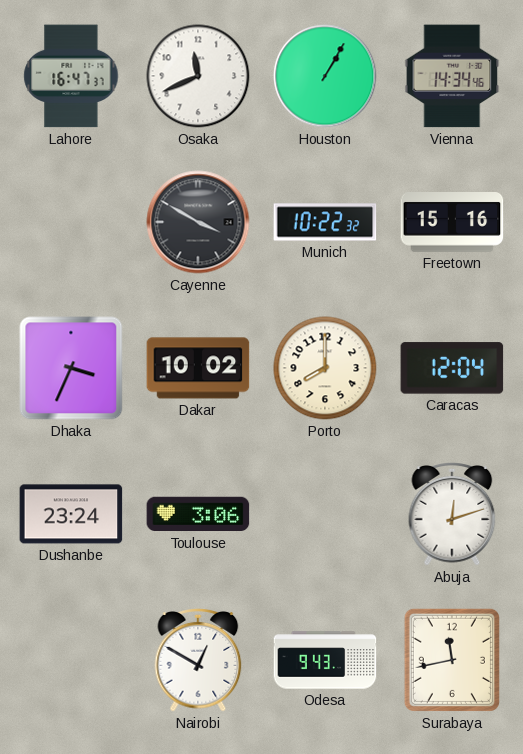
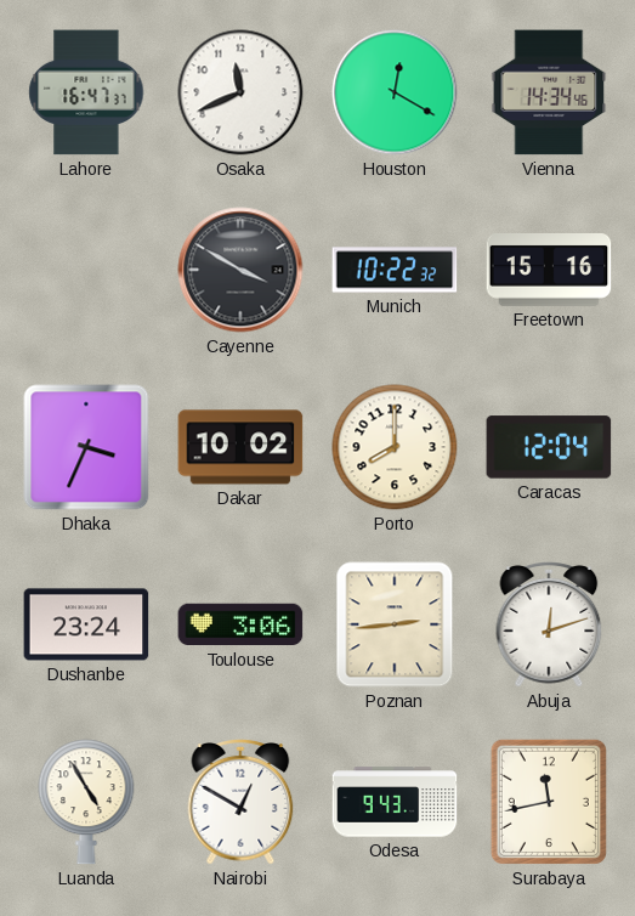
Houston: 1:05 -> 12:20 (395, 92)
Poznan: none -> 2:44 (395, 624)
Luanda: none -> 4:55 (86, 802)
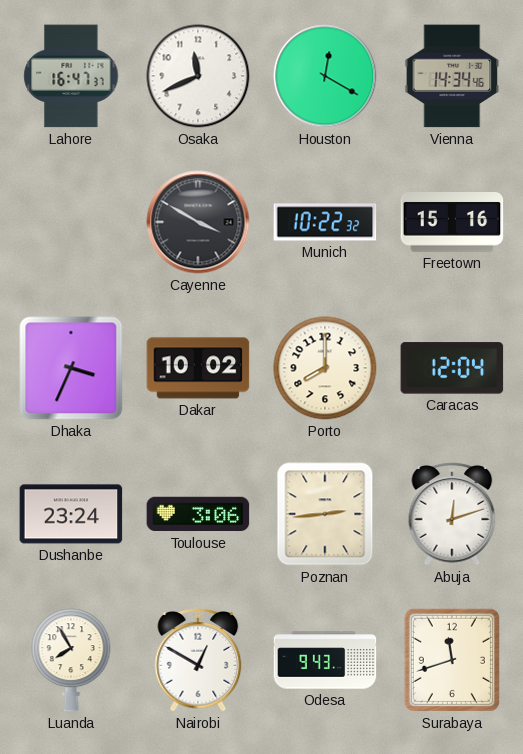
Luanda: 4:55 -> 7:55 (71, 660)
Surabaya: 11:43 -> 11:42 (452, 660)
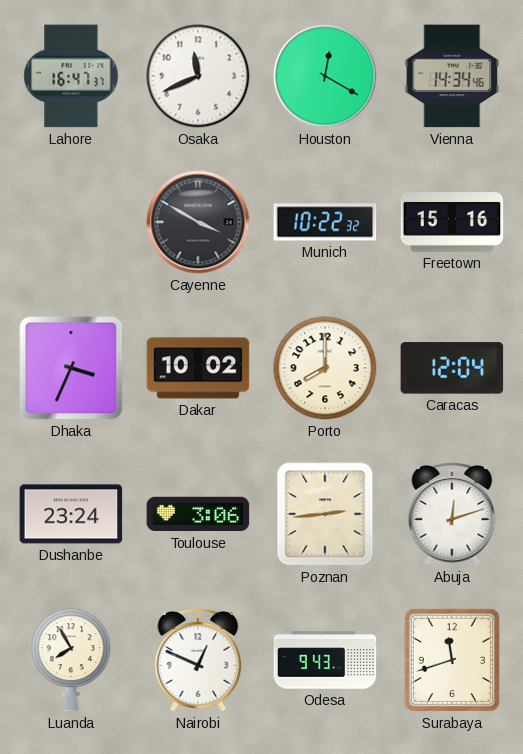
Nairobi: 12:50 -> 12:49 (198, 661)
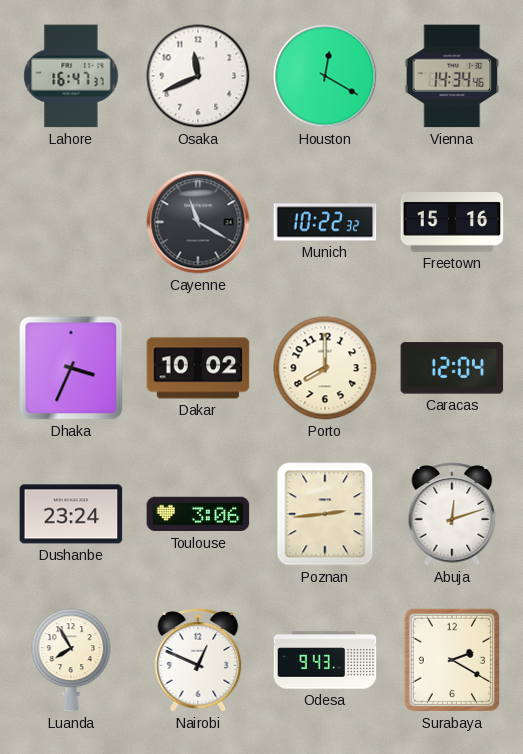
Cayenne: 3:50 -> 11:20 (198, 222)
Surabaya: 11:42 -> 2:20 (452, 660)
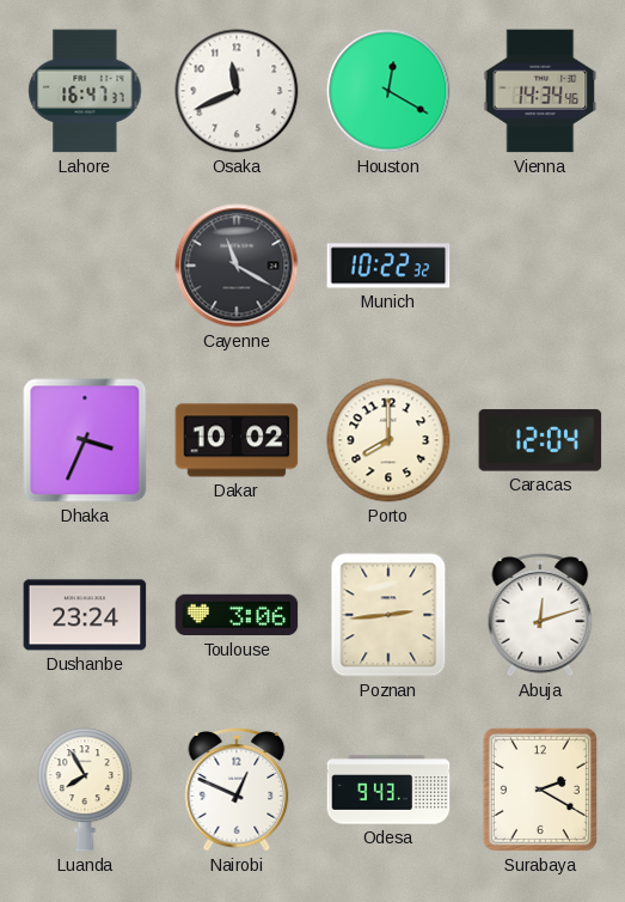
Freetown: 15:16 -> none (452, 223)
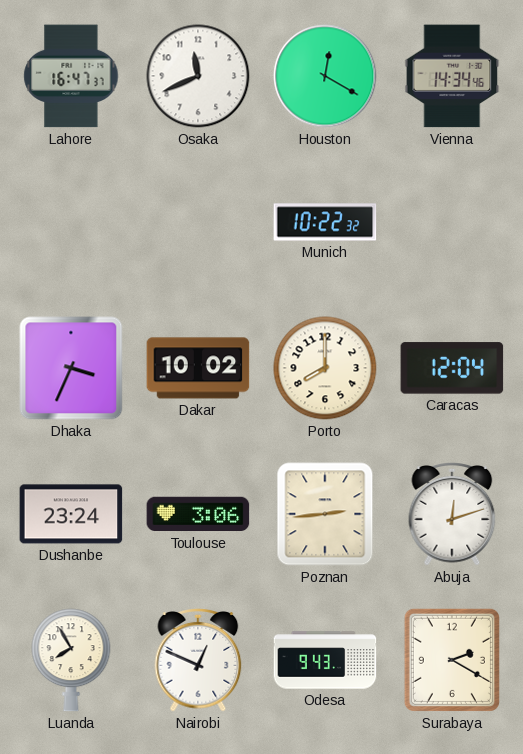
Cayenne: 11:20 -> none (237, 266)
